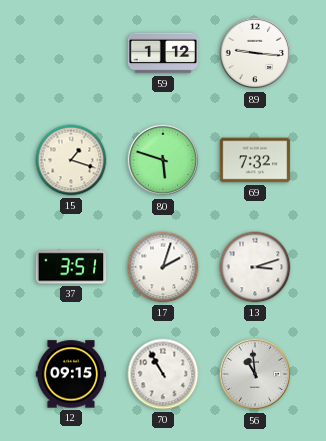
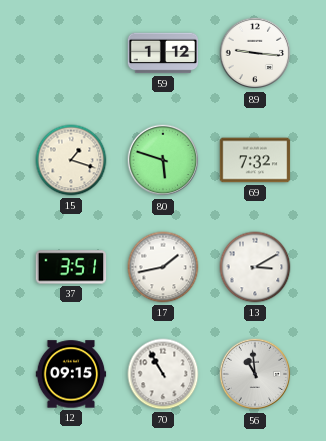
17: 2:03 -> 1:43 (163, 267)
13: 3:12 -> 3:10 (255, 267)
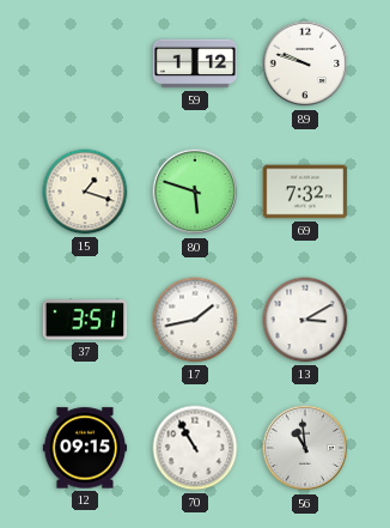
89: 9:16 -> 9:48 (305, 63)
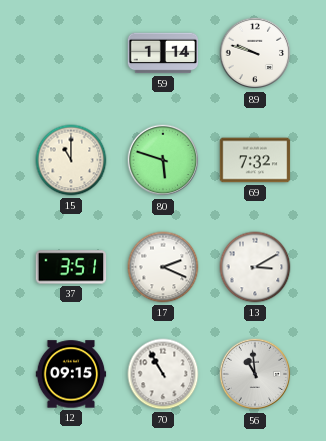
59: 1:12 -> 1:14 (163, 53)
15: 1:18 -> 11:00 (71, 160)
17: 1:43 -> 2:19 (163, 267)
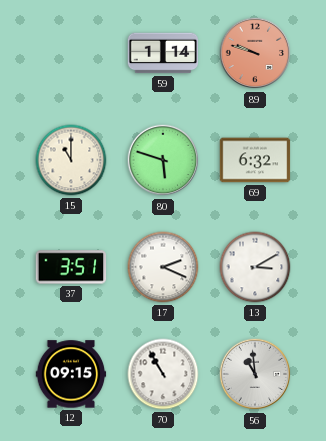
89 dial: white -> salmon (255, 53)
69: 7:32 -> 6:32 (255, 160)
